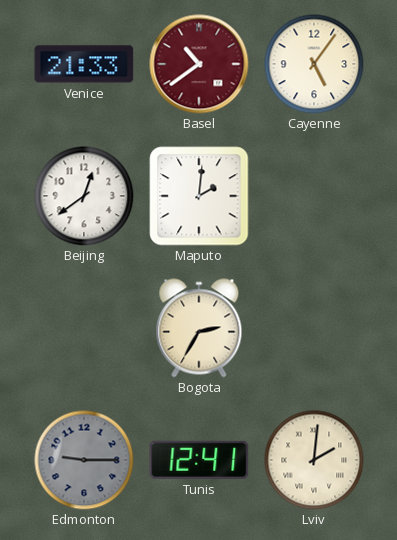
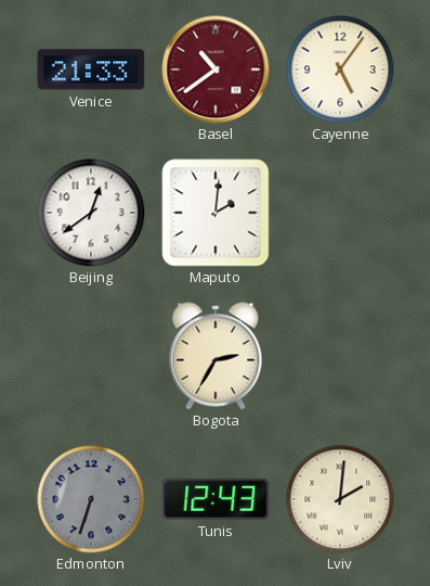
Edmonton: 9:15 -> 6:33 (91, 499)
Tunis: 12:41 -> 12:43 (216, 499)
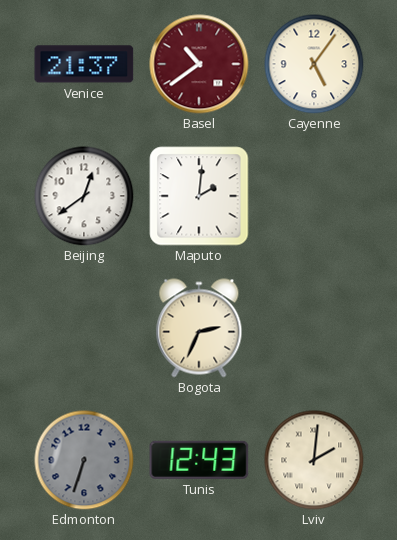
Venice: 21:33 -> 21:37 (84, 64)
Bogota: 2:35 -> 2:34 (199, 328)
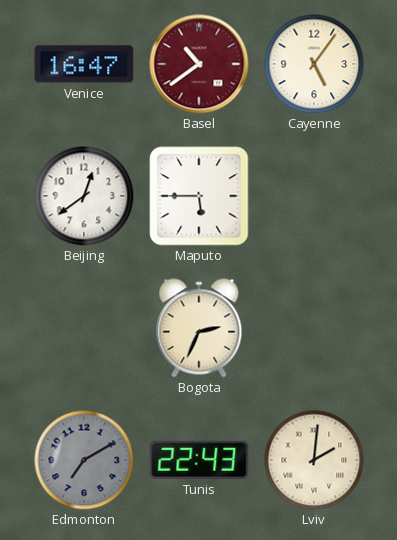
Venice: 21:37 -> 16:47 (84, 64)
Maputo: 2:01 -> 5:45 (199, 196)
Edmonton: 6:33 -> 7:10 (84, 460)
Tunis: 12:43 -> 22:43 (199, 460)
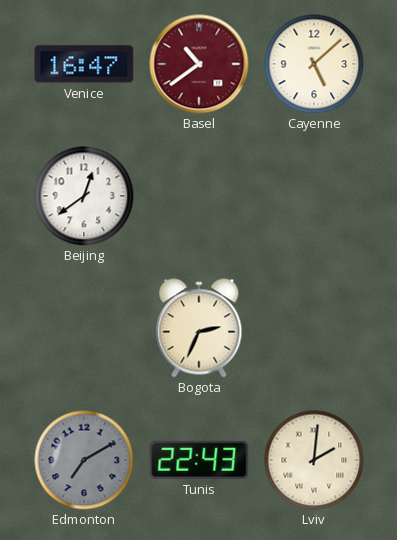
Cayenne: 5:06 -> 5:08 (314, 64)
Maputo: 5:45 -> none (199, 196)
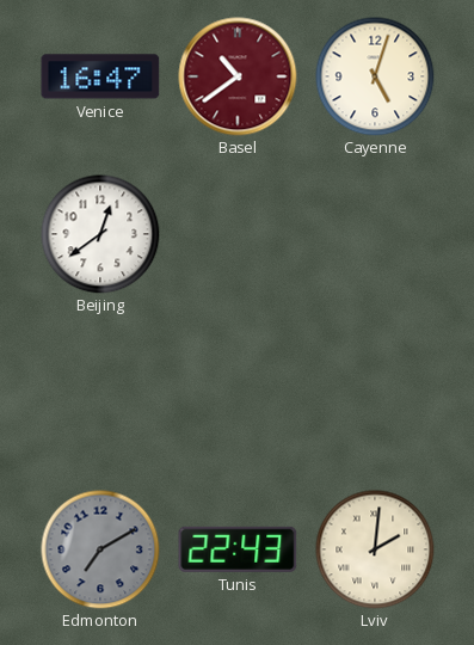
Cayenne: 5:08 -> 5:03 (375, 76)
Bogota: 2:34 -> none (199, 328)
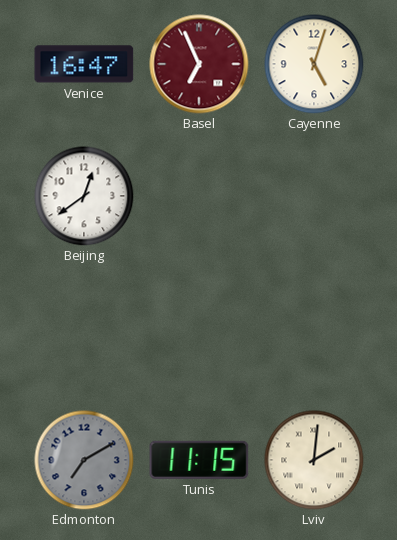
Basel: 10:39 -> 6:56 (199, 64)
Tunis: 22:43 -> 11:15 (199, 460)
